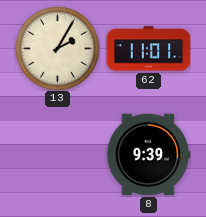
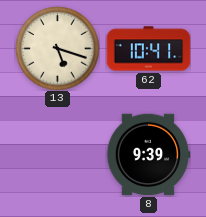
13: 2:05 -> 5:18 (57, 48)
62: 11:01 -> 10:41 (148, 49)
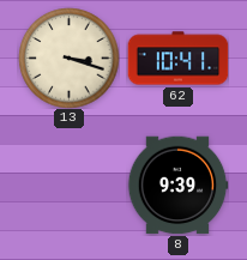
13: 5:18 -> 3:18 (68, 58)
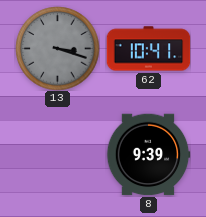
13 dial: cream -> grey (57, 48)
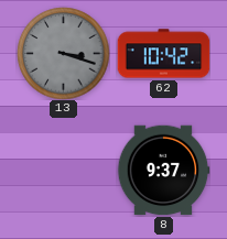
62: 10:41 -> 10:42 (163, 54)
8: 9:39 -> 9:37 (163, 171)
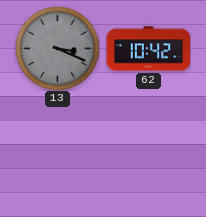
13: 3:18 -> 3:19 (57, 48)
8: 9:37 -> none (163, 171)
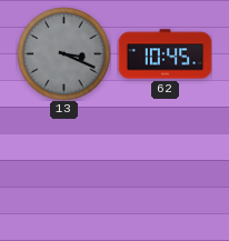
62: 10:42 -> 10:45 (165, 54)
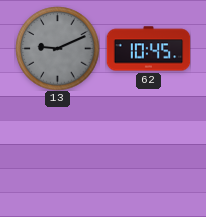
13: 3:19 -> 9:11 (57, 48)
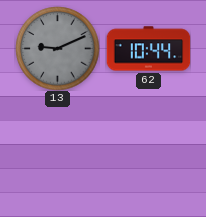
62: 10:45 -> 10:44 (148, 49)
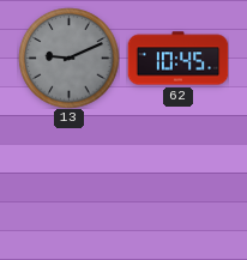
62: 10:44 -> 10:45 (177, 59)
